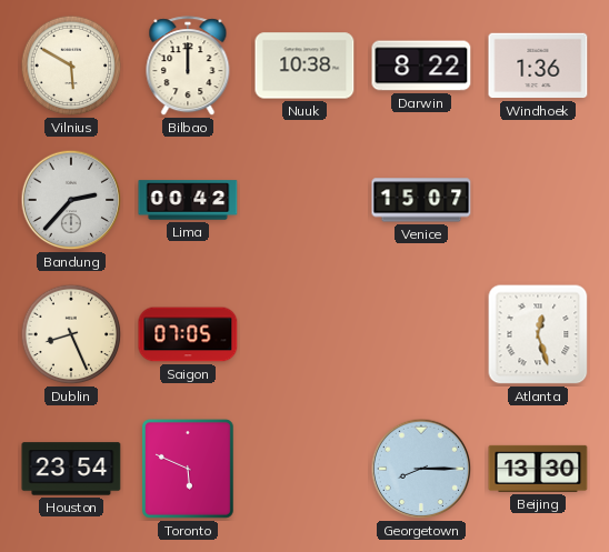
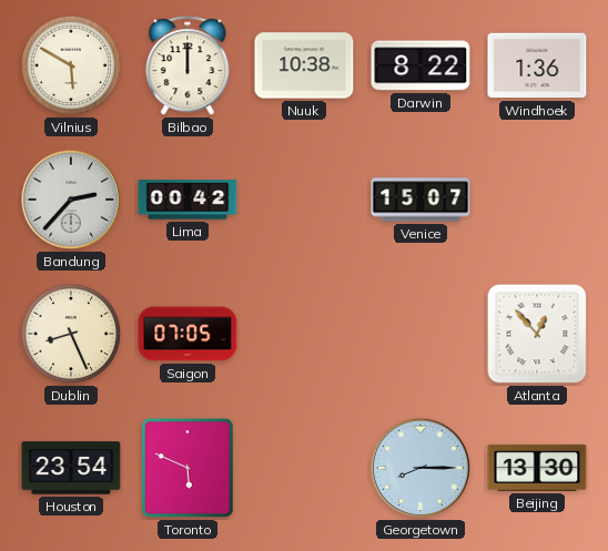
Atlanta: 12:27 -> 12:53 (537, 334)
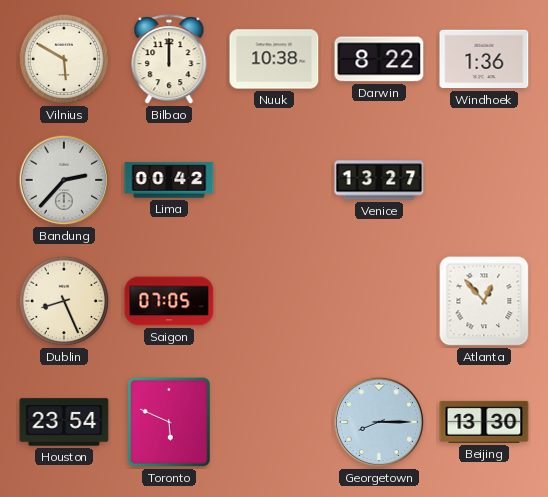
Venice: 15:07 -> 13:27 (379, 180)
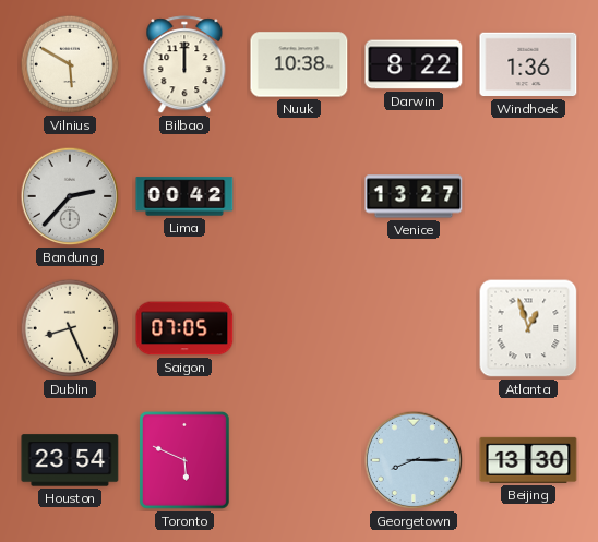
Atlanta: 12:53 -> 12:57 (528, 328)
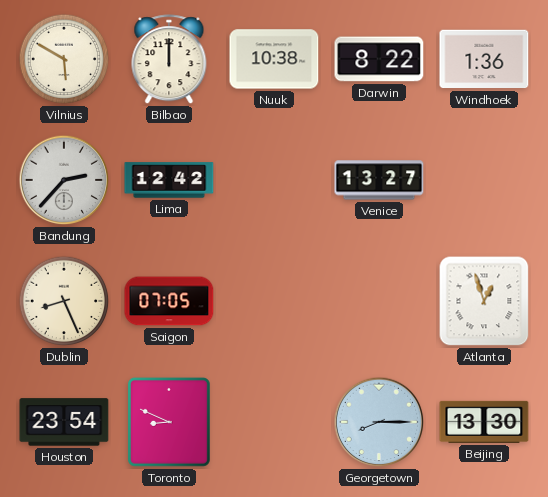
Lima: 00:42 -> 12:42 (169, 180)
Toronto: 5:49 -> 8:49 (169, 422)
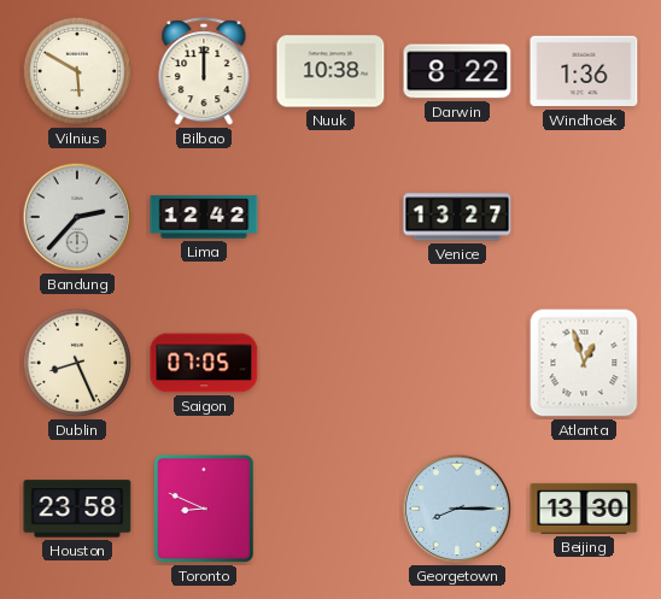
Houston: 23:54 -> 23:58 (77, 509)
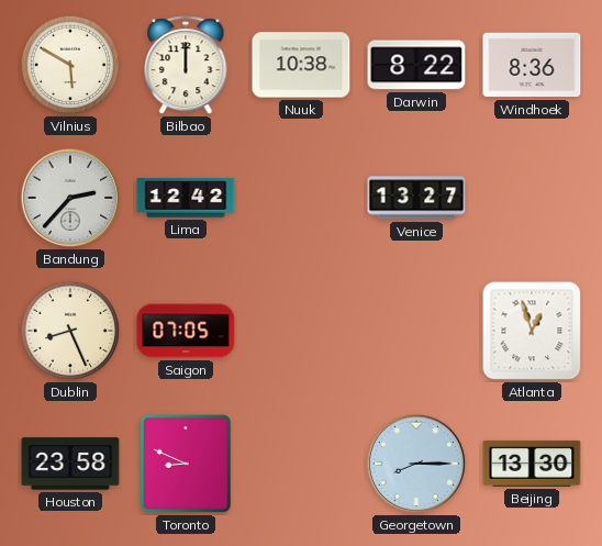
Windhoek: 1:36 -> 8:36 (532, 65)
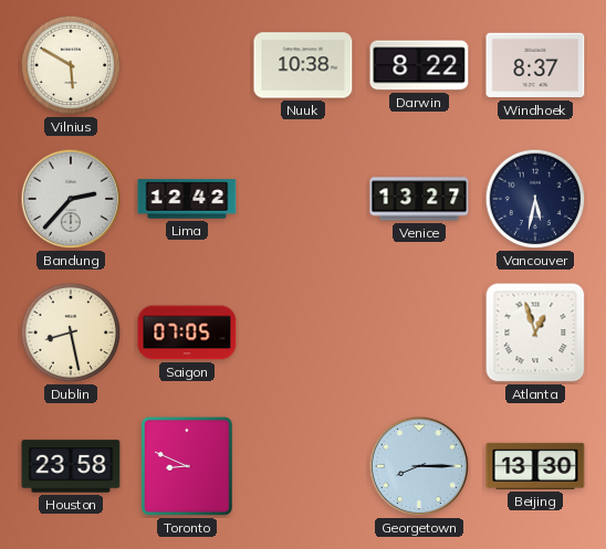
Bilbao: 12:00 -> none (186, 66)
Windhoek: 8:36 -> 8:37 (535, 65)
Vancouver: none -> 5:32 (535, 199)
Dublin: 8:26 -> 8:28 (71, 332)
